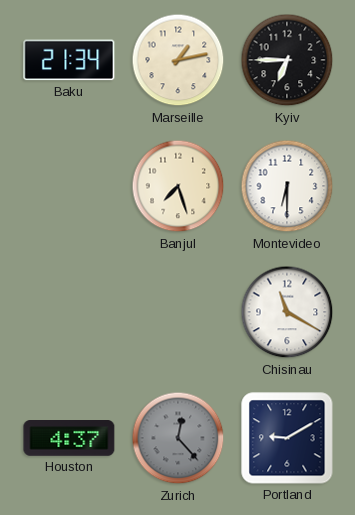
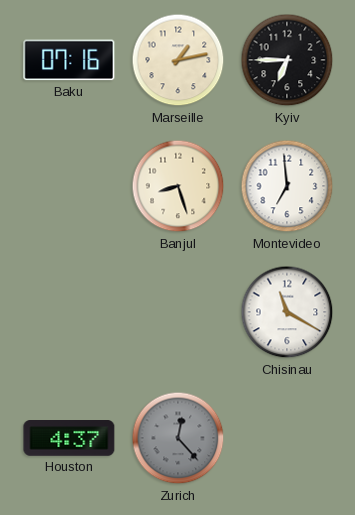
Baku: 21:34 -> 07:16 (69, 60)
Banjul: 7:27 -> 8:27 (178, 186)
Montevideo: 6:30 -> 6:59 (287, 186)
Portland: 9:10 -> none (287, 438)
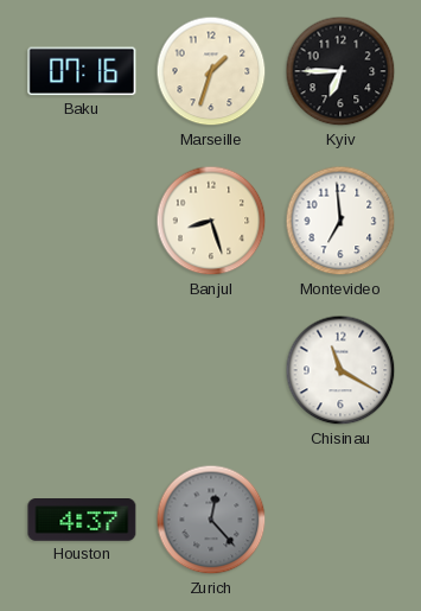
Marseille: 1:13 -> 1:33 (211, 71)
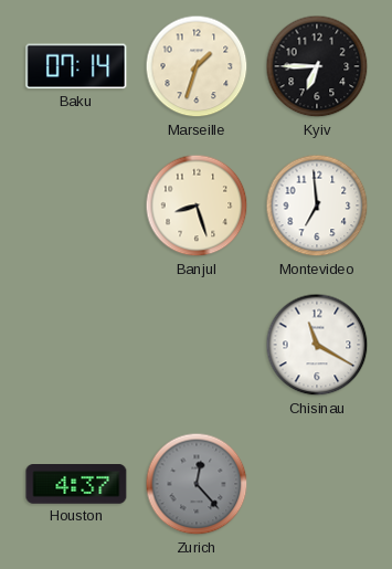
Baku: 07:16 -> 07:14 (76, 66)
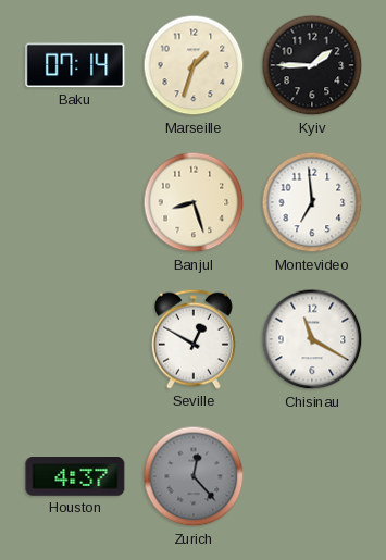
Kyiv: 6:45 -> 1:45 (312, 65)
Seville: none -> 12:50 (194, 339)
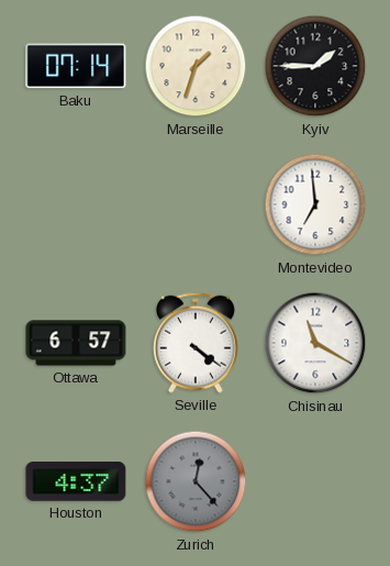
Banjul: 8:27 -> none (194, 202)
Ottawa: none -> 6:57 (76, 343)
Seville: 12:50 -> 4:21 (196, 343)
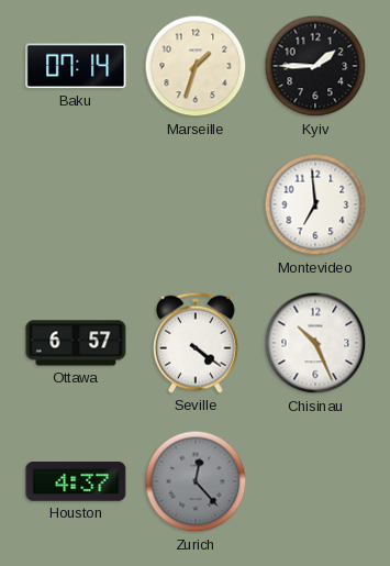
Chisinau: 11:20 -> 10:26 (315, 343)
